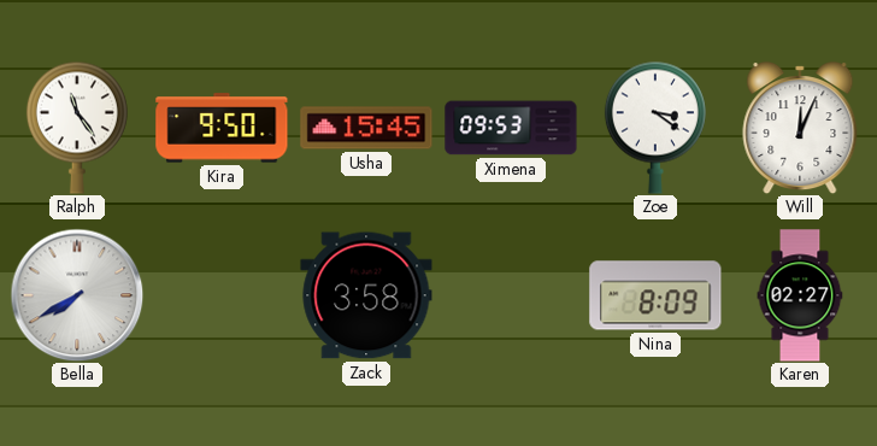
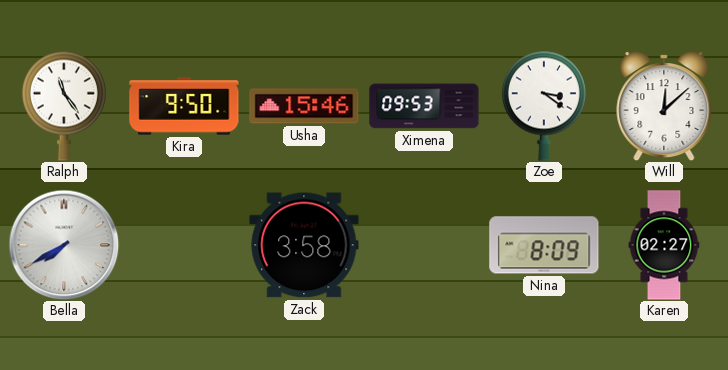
Usha: 15:45 -> 15:46 (304, 106)
Will: 12:04 -> 12:08 (664, 107)
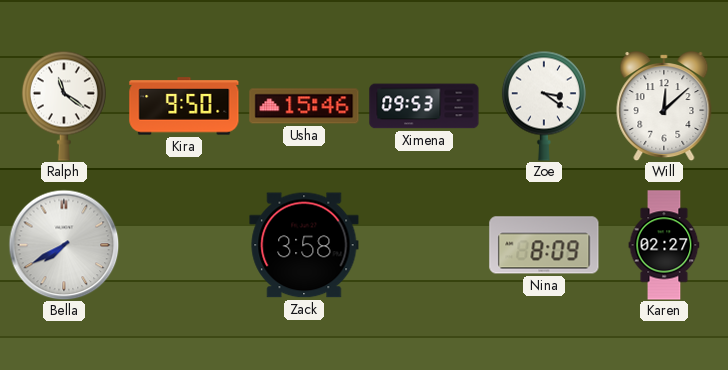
Ralph: 11:24 -> 11:21 (64, 106)
